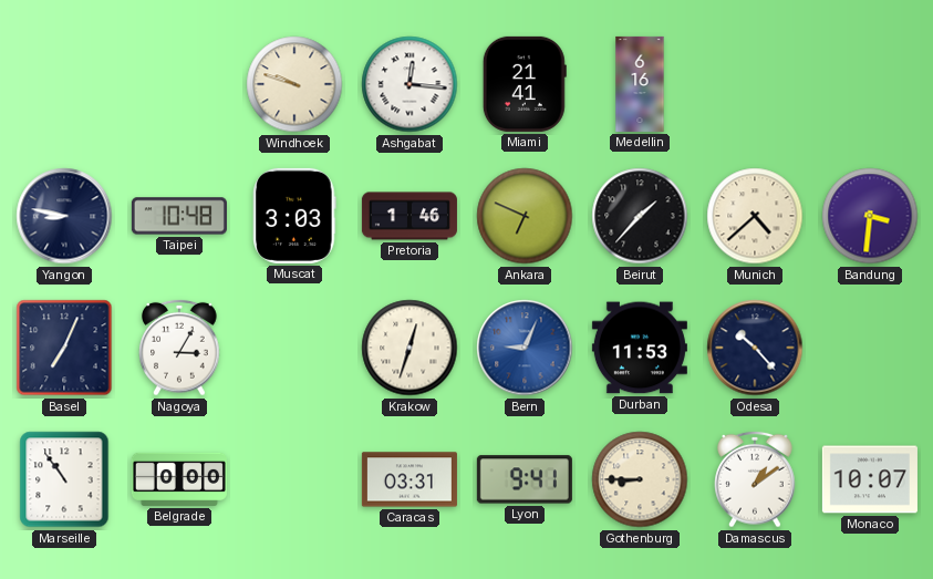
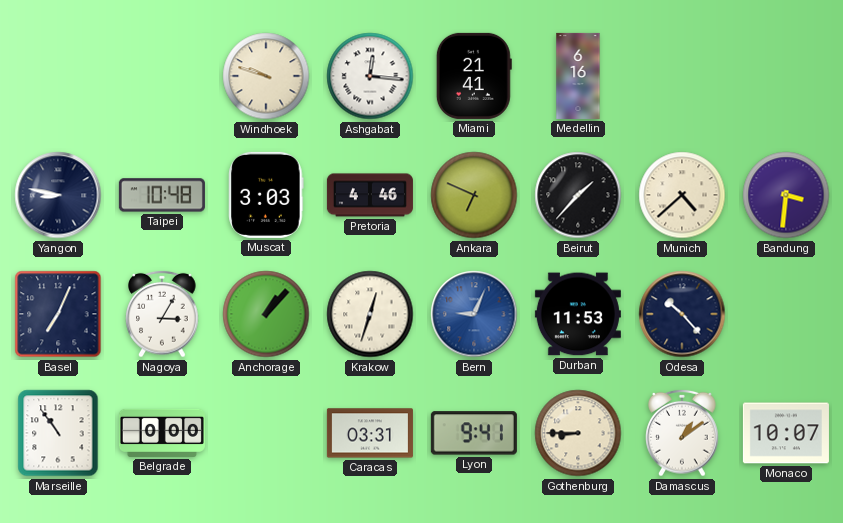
Pretoria: 1:46 -> 4:46 (370, 195)
Anchorage: none -> 1:07 (266, 314)
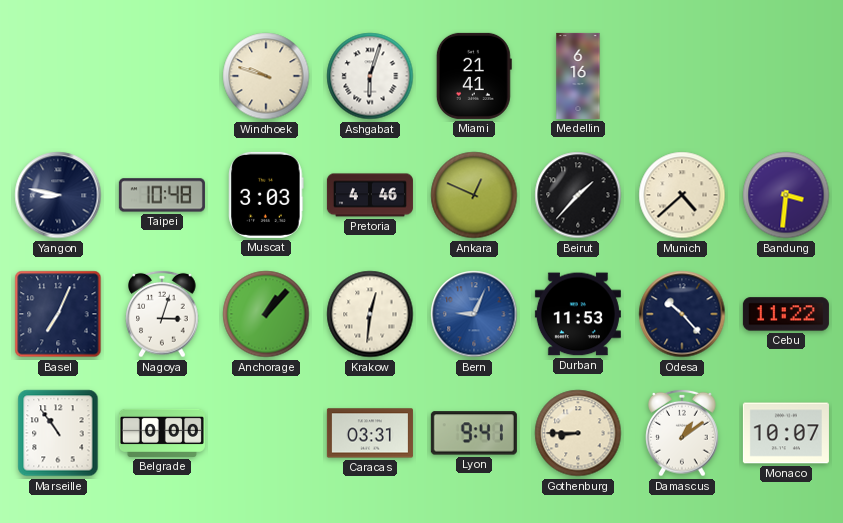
Ashgabat: 12:16 -> 6:03 (370, 76)
Ankara: 6:49 -> 12:49 (474, 195)
Nagoya: 3:05 -> 3:03 (162, 314)
Krakow: 12:33 -> 12:31 (370, 314)
Cebu: none -> 11:22 (786, 314)
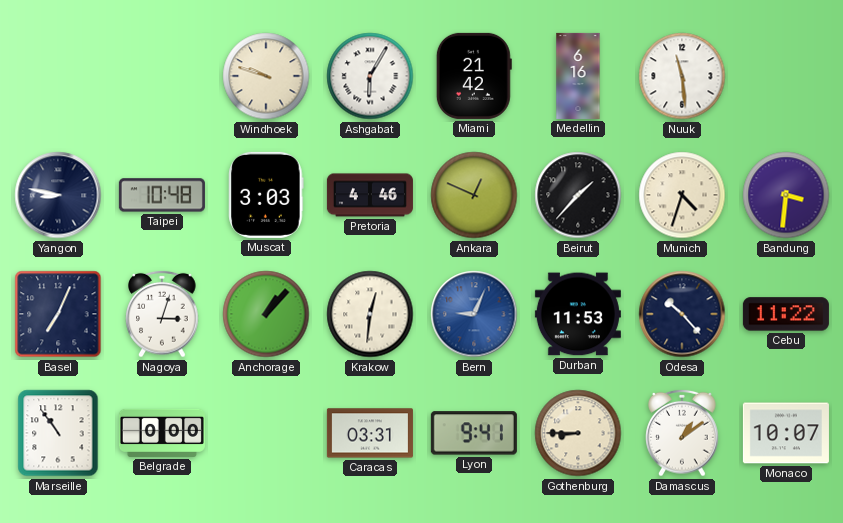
Ashgabat: 6:03 -> 6:05 (370, 76)
Miami: 21:41 -> 21:42 (474, 76)
Nuuk: none -> 11:29 (682, 76)
Munich: 4:38 -> 4:33 (682, 195)
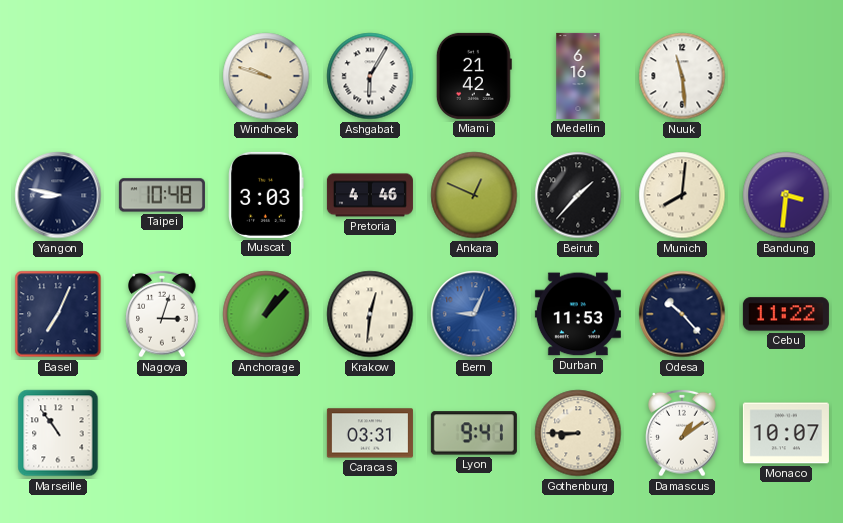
Munich: 4:33 -> 8:01 (682, 195)
Belgrade: 0:00 -> none (162, 433)
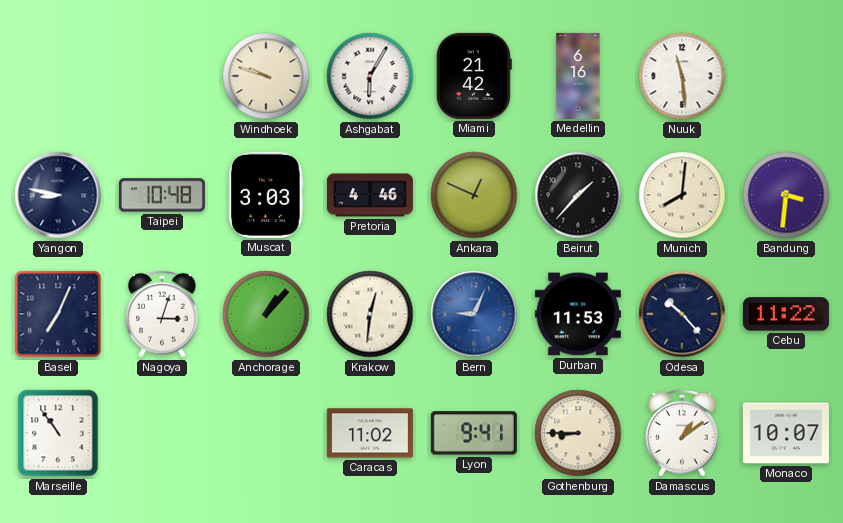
Caracas: 03:31 -> 11:02 (370, 433)
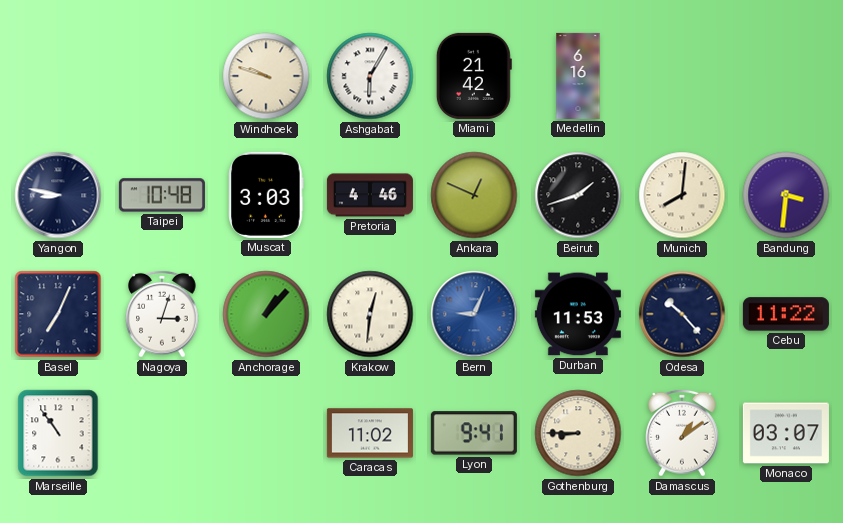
Nuuk: 11:29 -> none (682, 76)
Beirut: 1:37 -> 1:42 (578, 195)
Monaco: 10:07 -> 03:07 (786, 433)
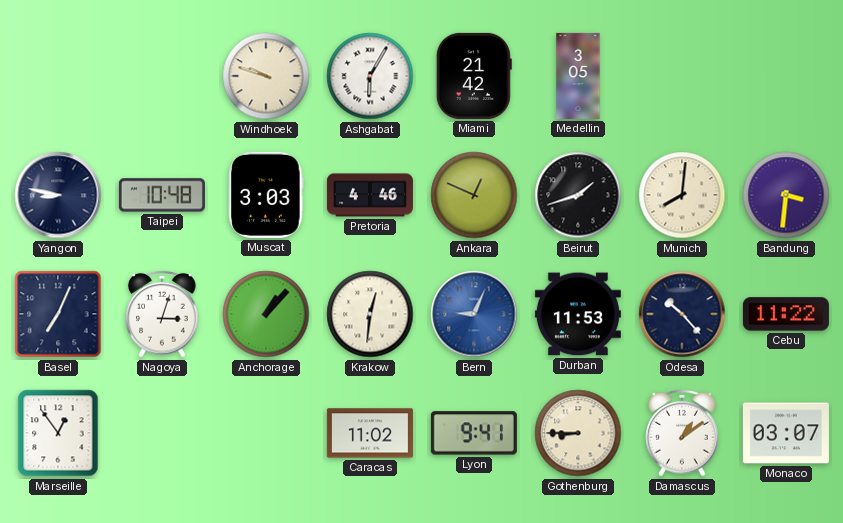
Medellin: 6:16 -> 3:05 (578, 76)
Marseille: 10:54 -> 12:54 (58, 433)
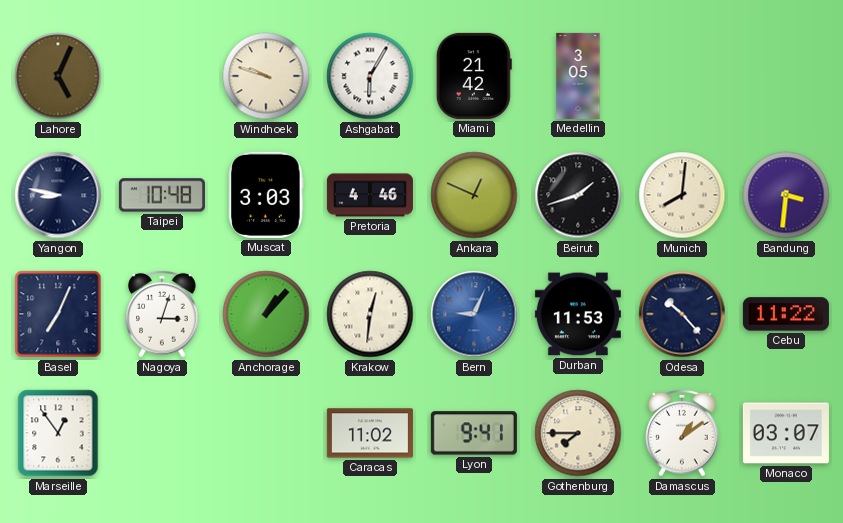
Lahore: none -> 5:04 (58, 76)
Gothenburg: 8:45 -> 7:45 (578, 433)
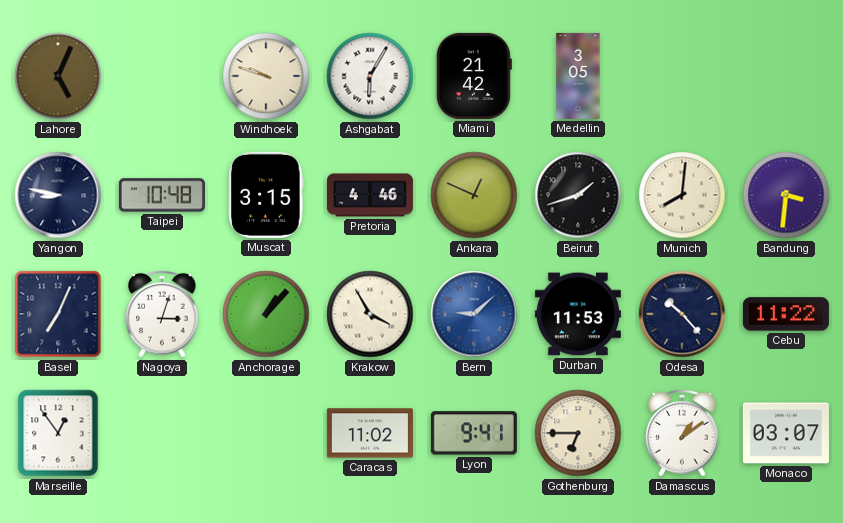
Muscat: 3:03 -> 3:15 (266, 195)
Krakow: 12:31 -> 3:55 (370, 314)
Bern: 9:04 -> 9:08 (474, 314)
Gothenburg: 7:45 -> 6:45 (578, 433)
